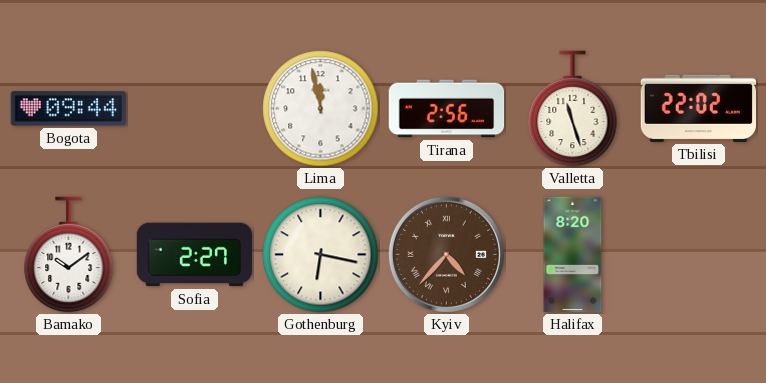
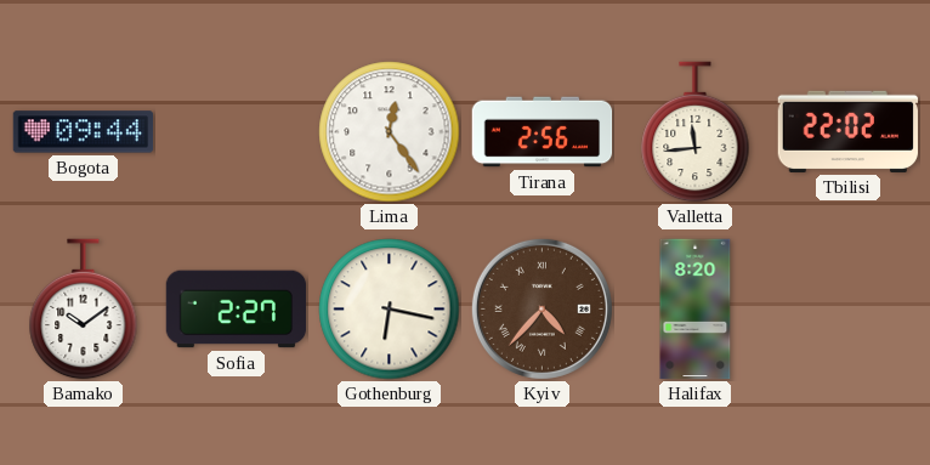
Lima: 11:58 -> 12:24 (390, 132)
Valletta: 11:27 -> 11:44 (696, 132)
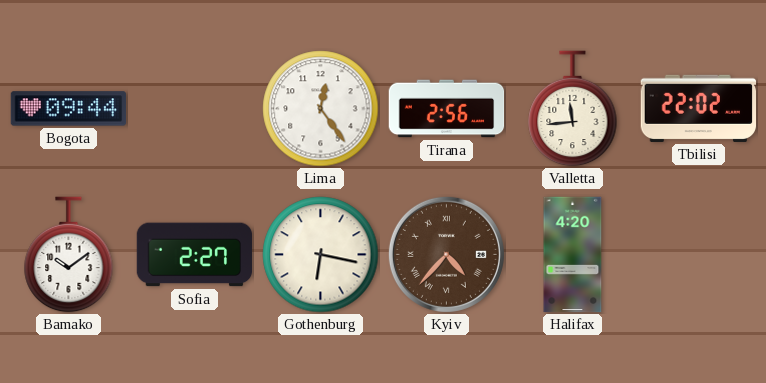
Halifax: 8:20 -> 4:20 (573, 255)
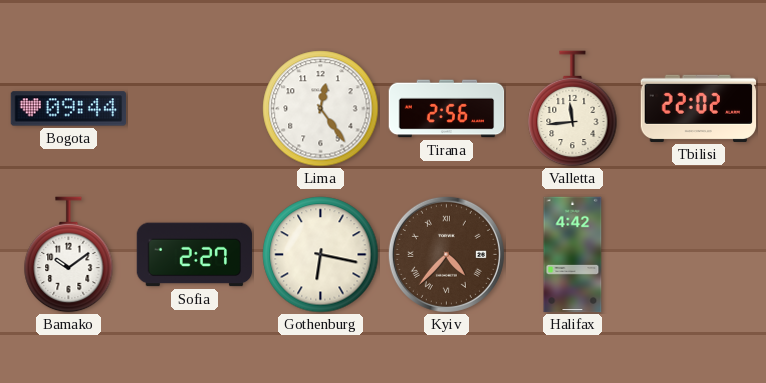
Halifax: 4:20 -> 4:42 (573, 255)
